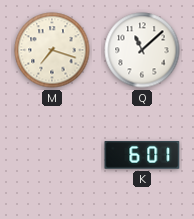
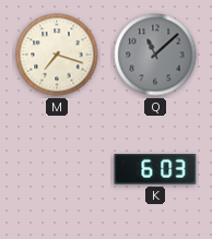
Q dial: white -> grey (155, 55)
K: 6:01 -> 6:03 (155, 170)
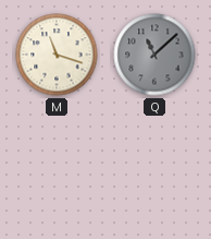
M: 7:18 -> 11:18 (57, 55)
K: 6:03 -> none (155, 170)
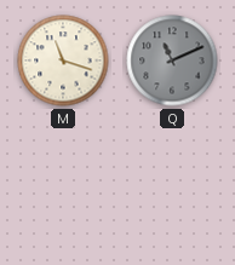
Q: 11:08 -> 11:11 (172, 61)
